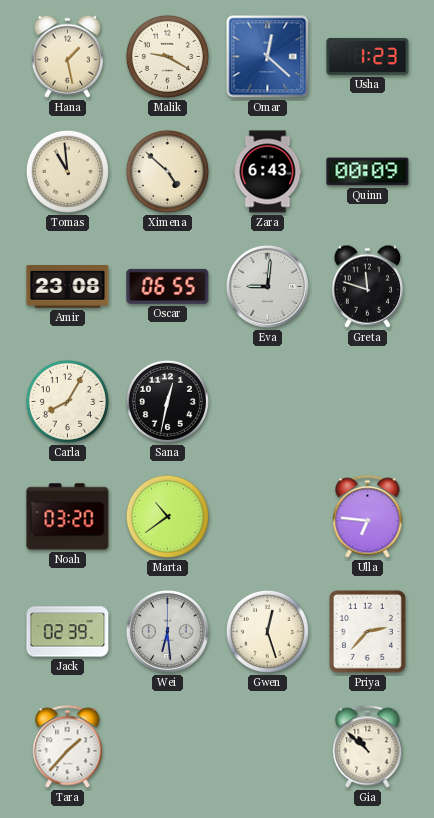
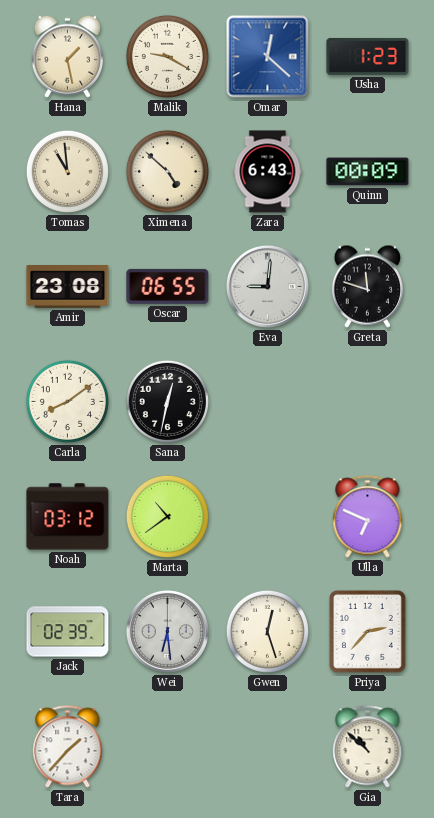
Carla: 8:05 -> 8:09 (67, 401)
Noah: 03:20 -> 03:12 (68, 517)
Ulla: 6:46 -> 6:49 (368, 517)
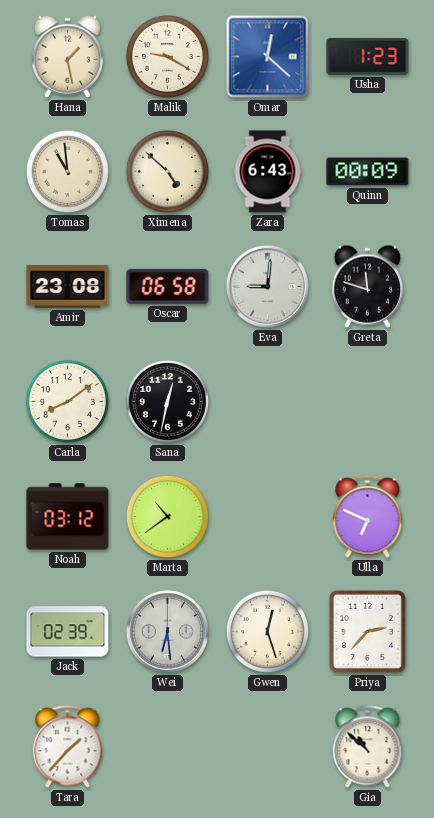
Oscar: 06:55 -> 06:58 (168, 286)
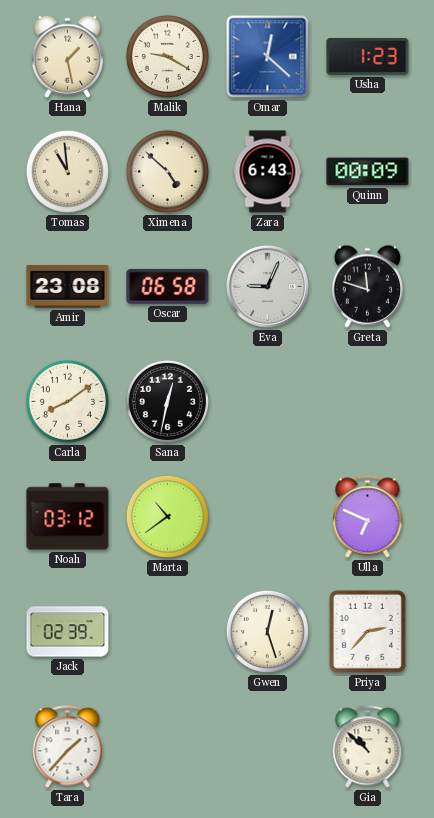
Eva: 9:01 -> 9:04 (267, 286)
Wei: 6:29 -> none (167, 631)
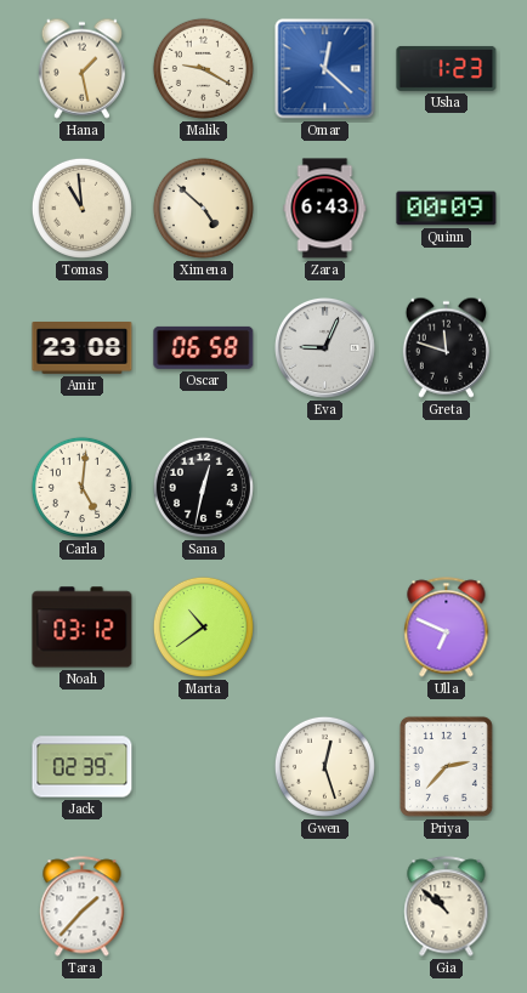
Carla: 8:09 -> 5:01 (81, 487)
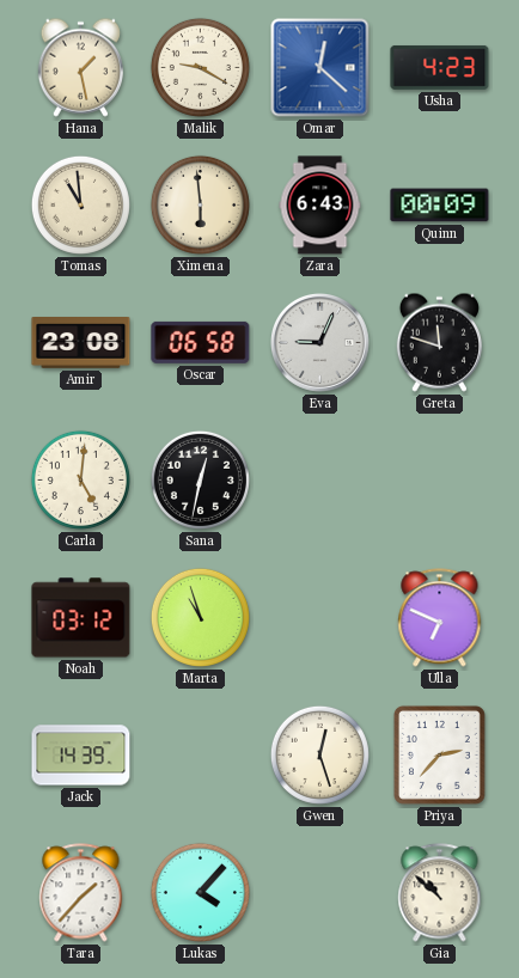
Usha: 1:23 -> 4:23 (440, 67)
Ximena: 4:52 -> 5:59 (200, 204)
Marta: 10:39 -> 10:57 (200, 617)
Jack: 02:39 -> 14:39 (81, 756)
Lukas: none -> 4:07 (200, 892)
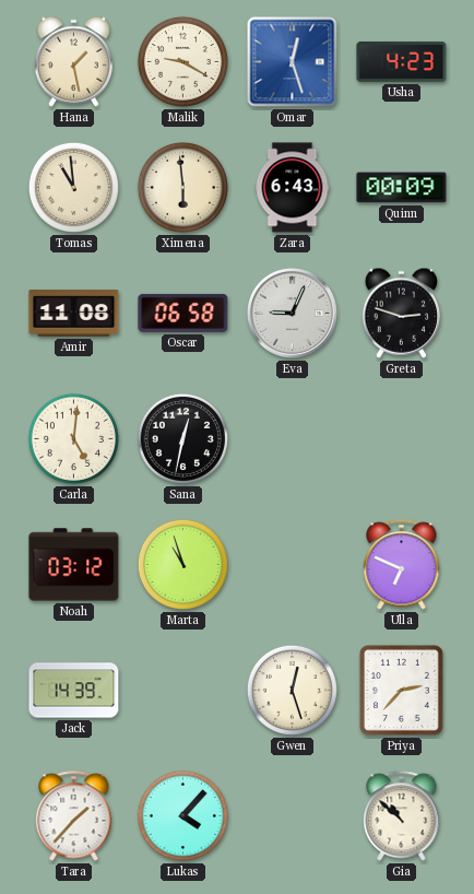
Omar: 12:22 -> 12:27 (293, 62)
Amir: 23:08 -> 11:08 (74, 314)
Greta: 11:48 -> 2:48 (401, 313)
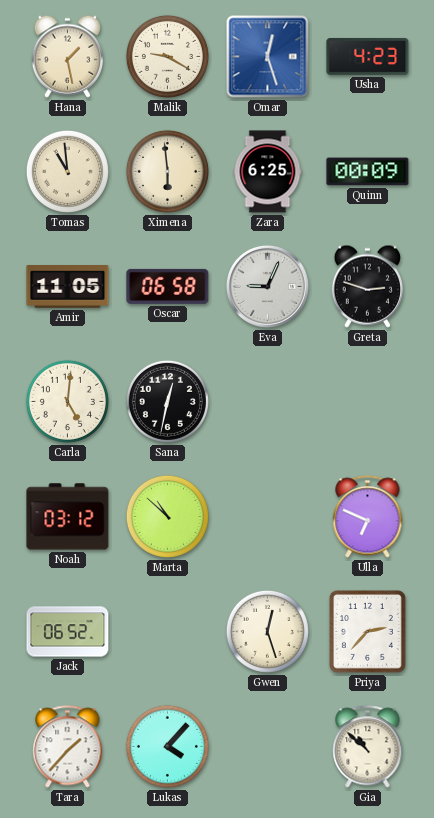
Zara: 6:43 -> 6:25 (268, 172)
Amir: 11:08 -> 11:05 (68, 287)
Marta: 10:57 -> 10:52 (167, 516)
Jack: 14:39 -> 06:52 (68, 632)
